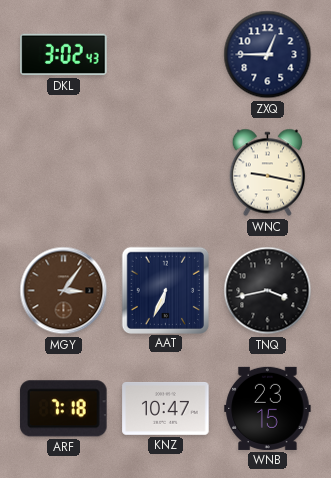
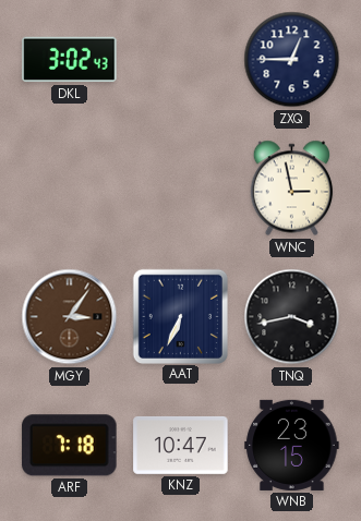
WNC: 9:17 -> 2:58 (292, 189)
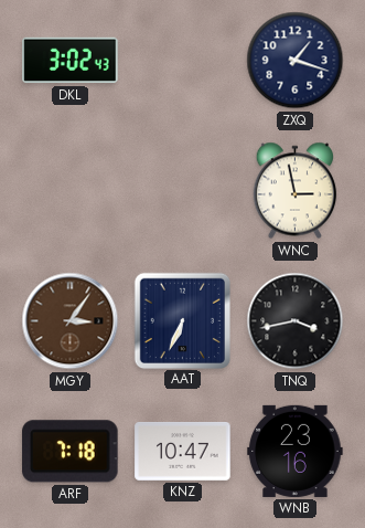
ZXQ: 12:45 -> 1:18 (296, 61)
WNB: 23:15 -> 23:16 (296, 451)
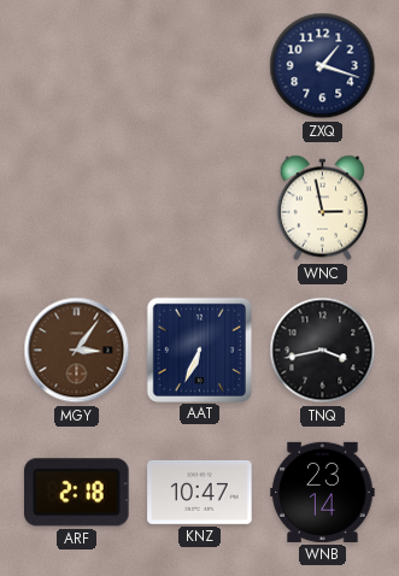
DKL: 3:02 -> none (71, 61)
ARF: 7:18 -> 2:18 (77, 493)
WNB: 23:16 -> 23:14 (323, 492)
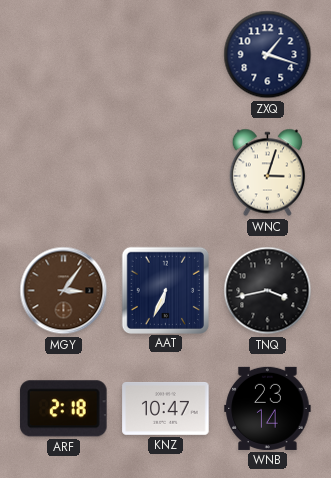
WNC: 2:58 -> 3:03 (268, 173)
